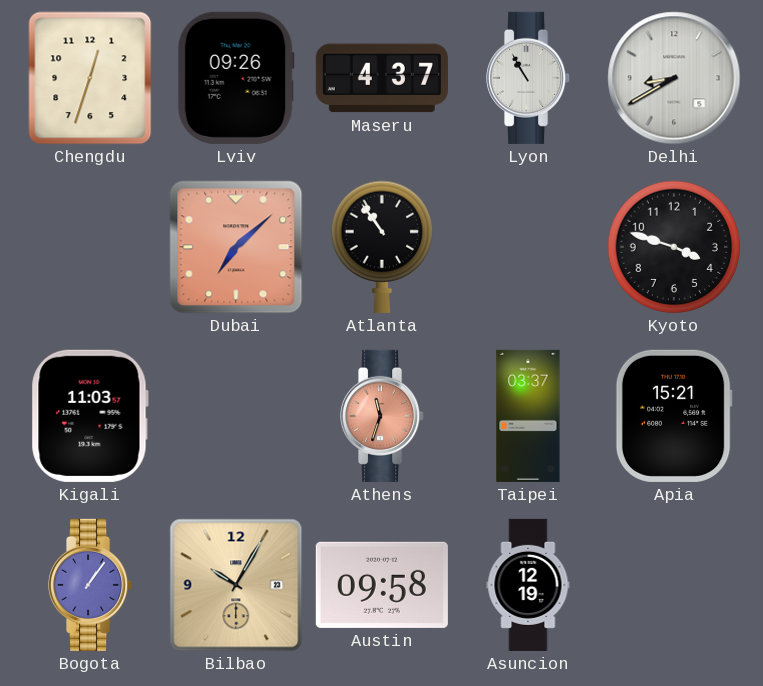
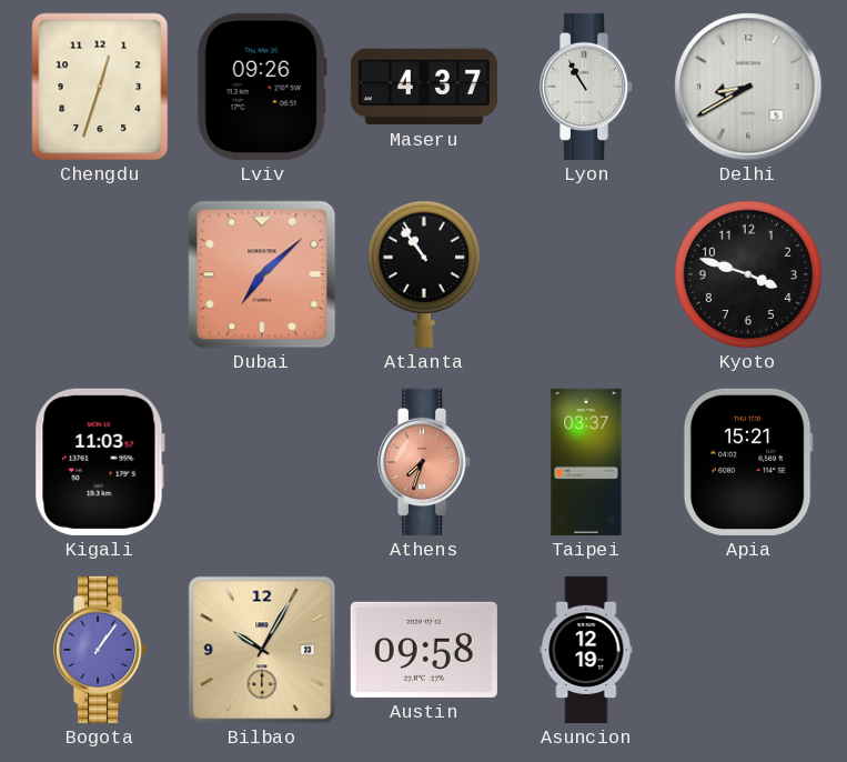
Athens: 11:33 -> 7:33 (425, 462)
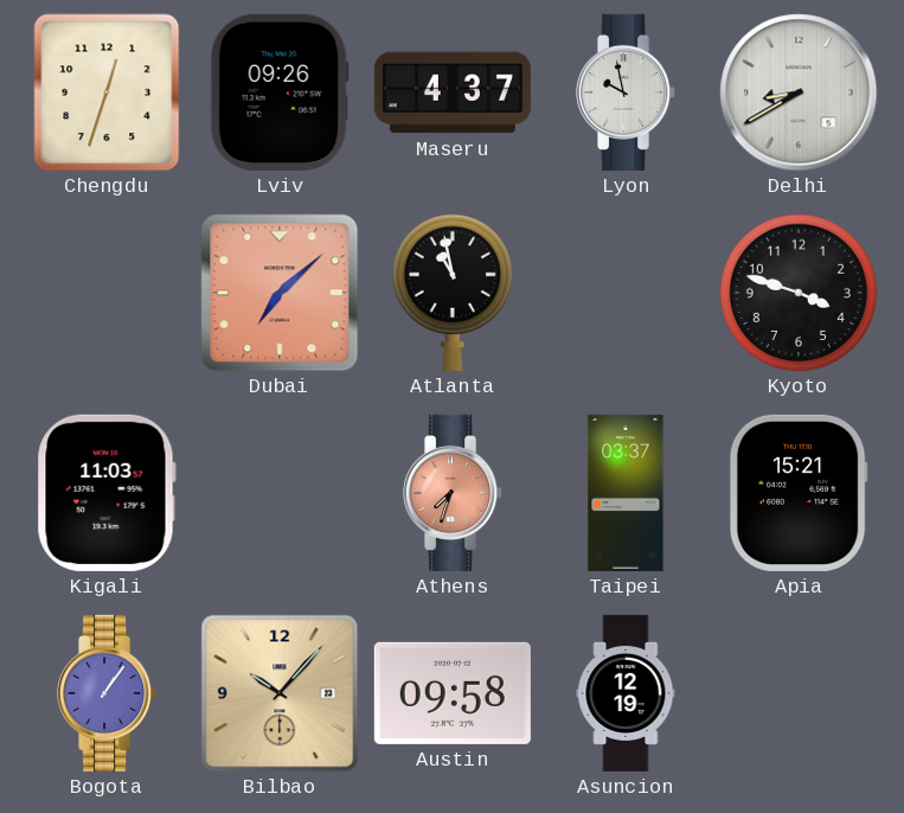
Lyon: 10:55 -> 9:58 (627, 92)
Atlanta: 10:54 -> 10:58 (451, 293)
Bilbao: 10:05 -> 10:07 (280, 693)
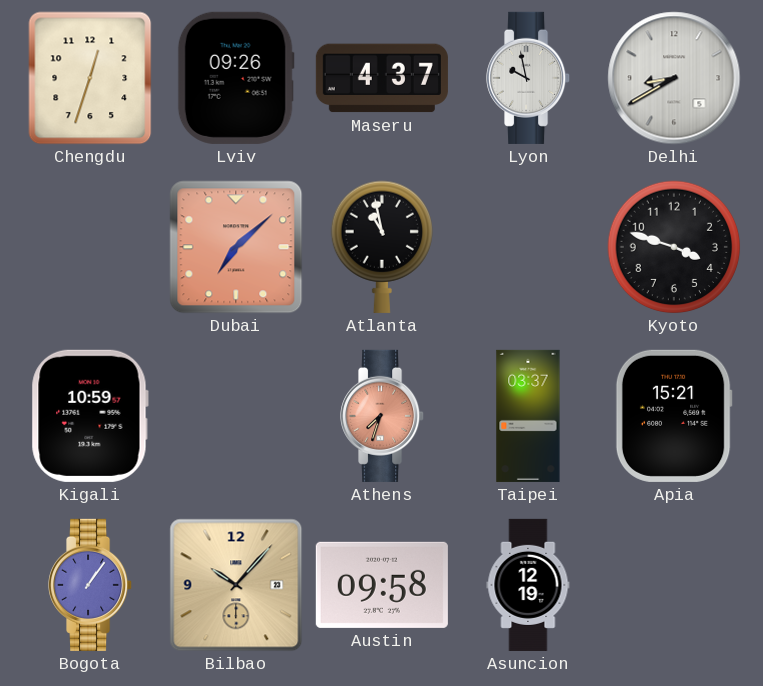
Kigali: 11:03 -> 10:59 (90, 416)
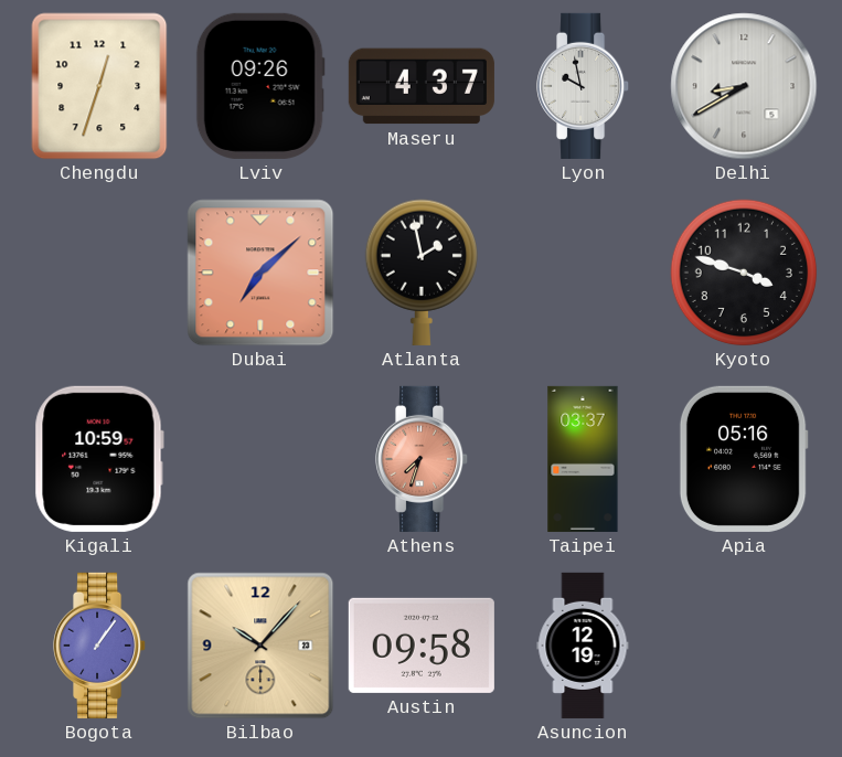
Atlanta: 10:58 -> 1:58 (420, 273)
Apia: 15:21 -> 05:16 (744, 459)
